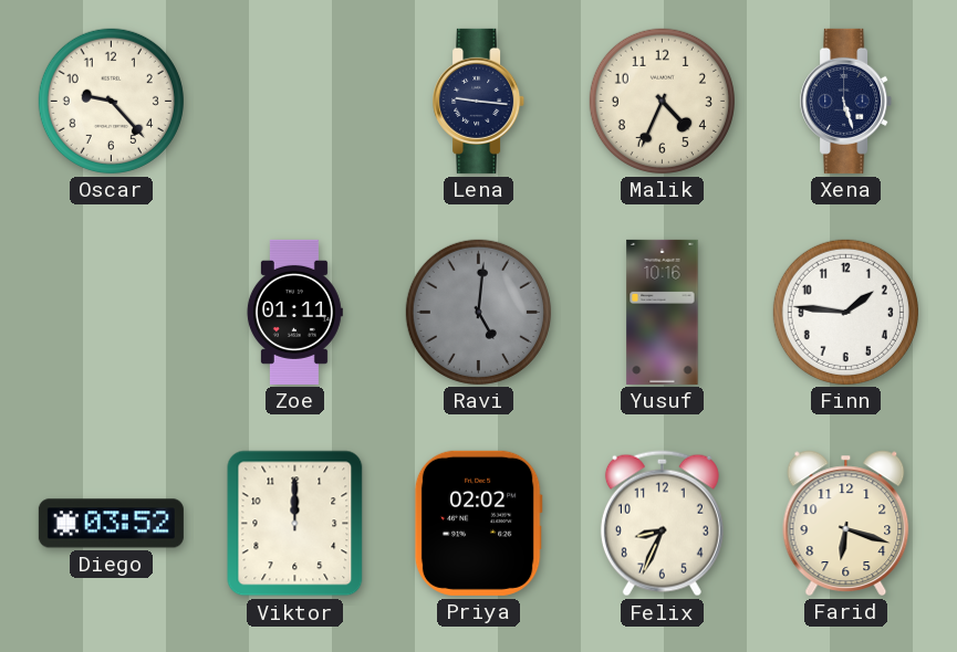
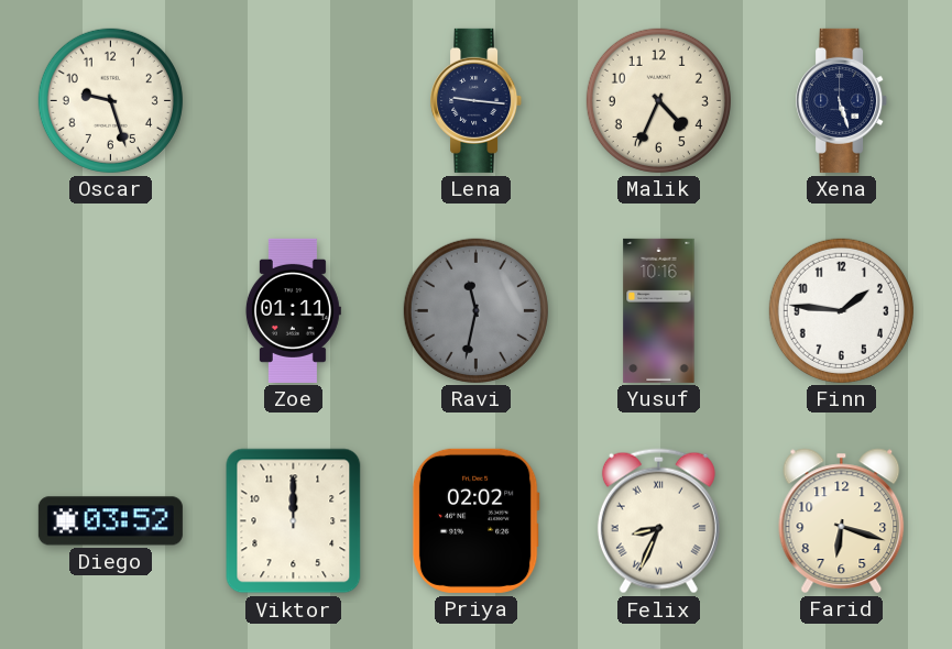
Oscar: 9:23 -> 9:27 (110, 100)
Ravi: 5:01 -> 11:32 (475, 310)
Felix numerals: Arabic -> Roman (658, 521)
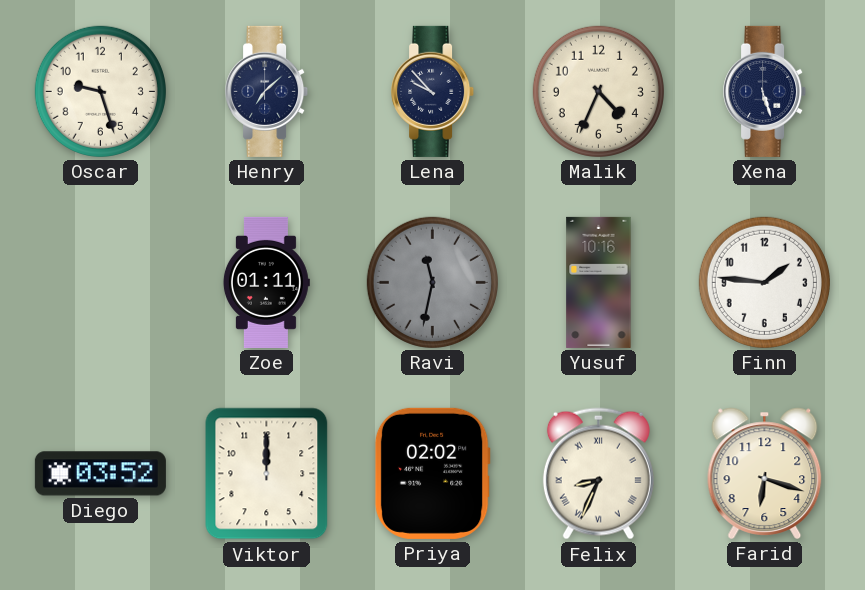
Henry: none -> 7:08 (267, 91)
Lena: 9:16 -> 9:53 (433, 91)
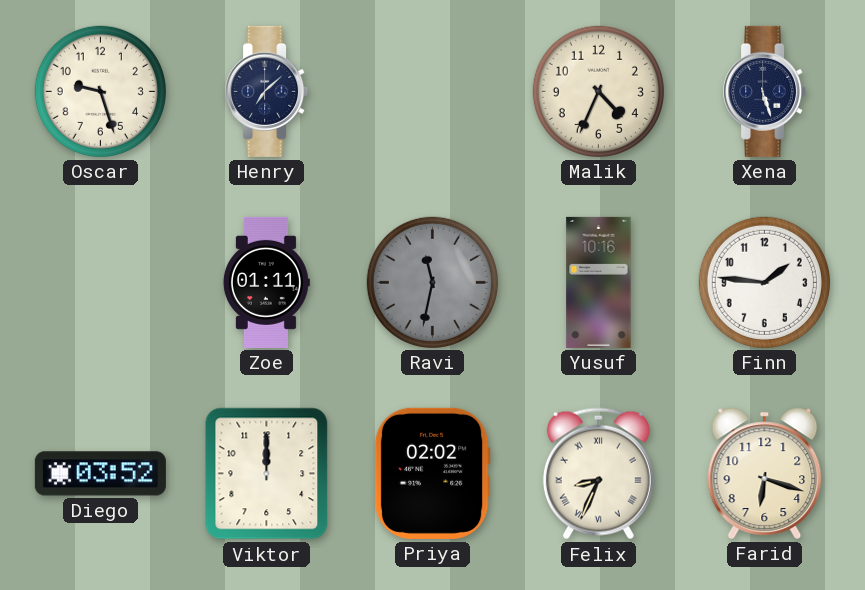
Lena: 9:53 -> none (433, 91)
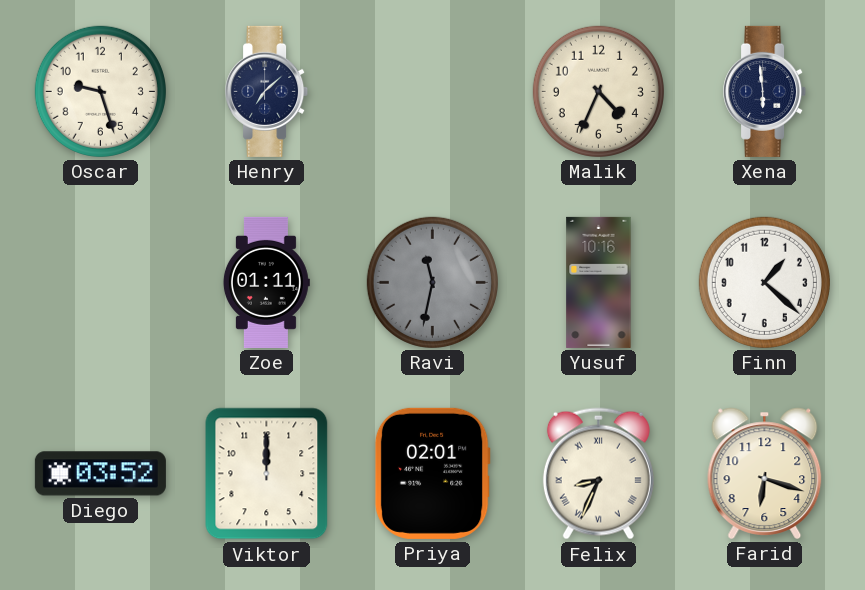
Xena: 5:27 -> 5:59 (765, 91)
Finn: 1:46 -> 1:22 (764, 282)
Priya: 02:02 -> 02:01 (432, 473)
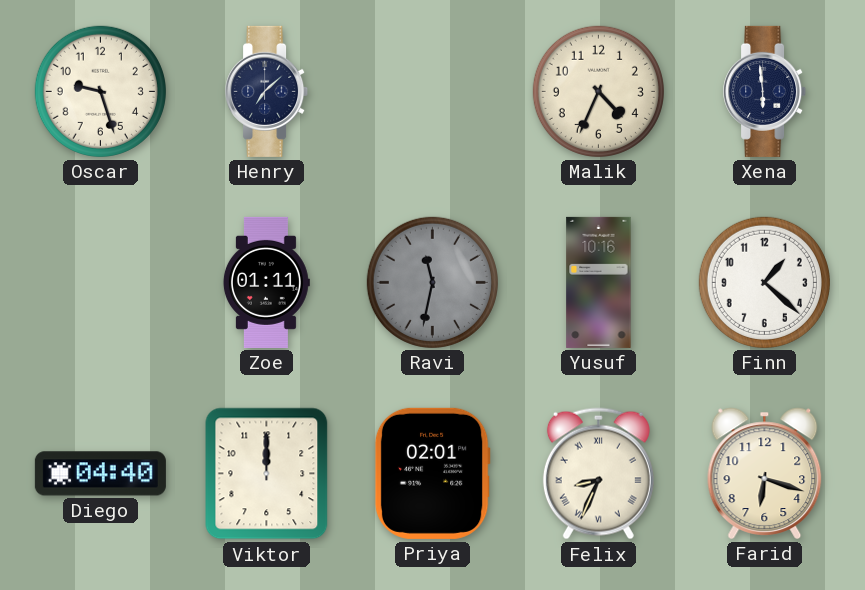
Diego: 03:52 -> 04:40 (100, 474)
